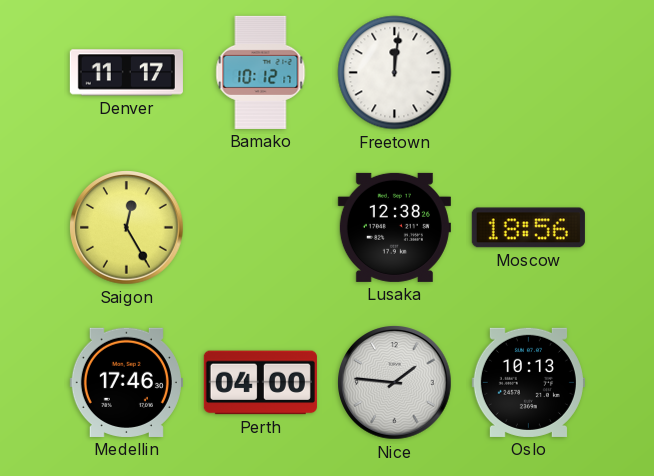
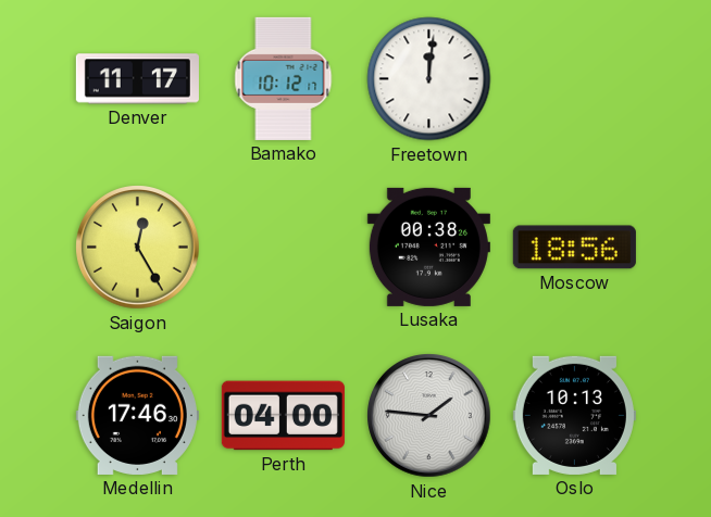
Lusaka: 12:38 -> 00:38 (428, 247)
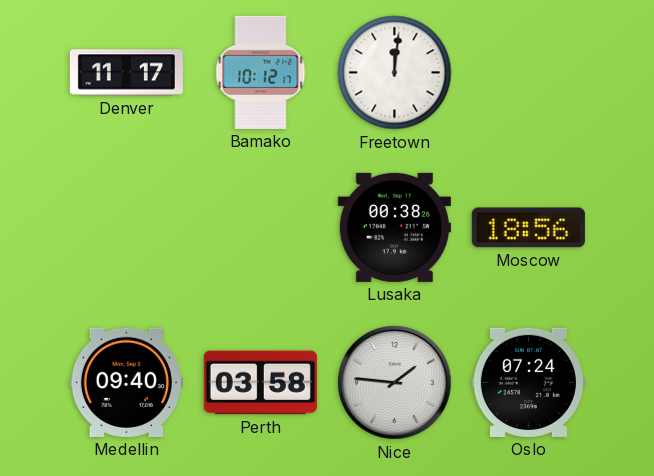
Saigon: 12:25 -> none (138, 248)
Medellin: 17:46 -> 09:40 (126, 382)
Perth: 04:00 -> 03:58 (260, 383)
Oslo: 10:13 -> 07:24 (528, 382)
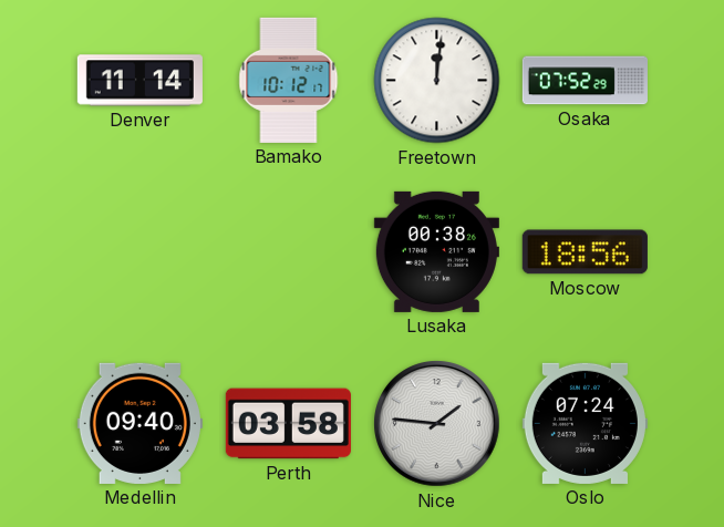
Denver: 11:17 -> 11:14 (139, 81)
Osaka: none -> 07:52 (585, 81)
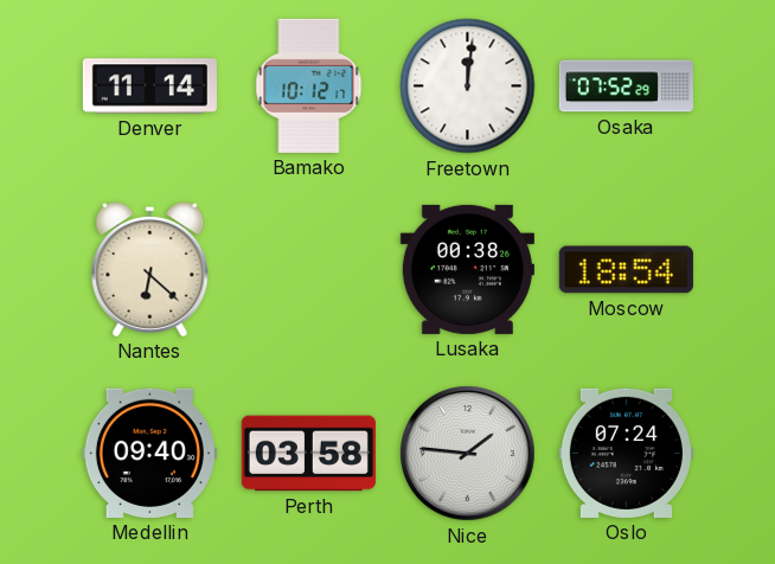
Nantes: none -> 6:22 (150, 269)
Moscow: 18:56 -> 18:54 (626, 270)
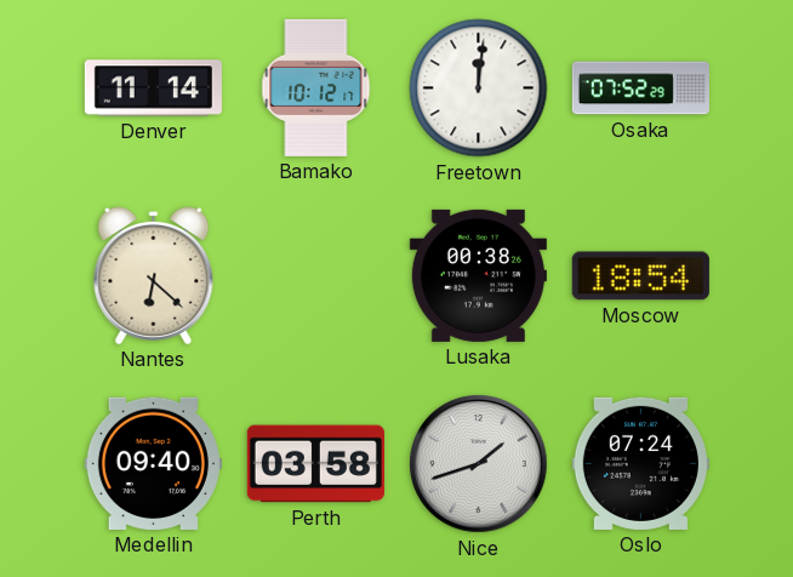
Nice: 1:46 -> 1:42 (479, 464)
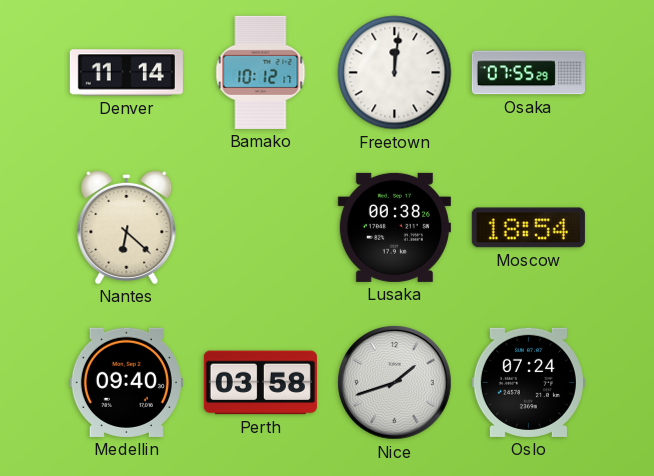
Osaka: 07:52 -> 07:55 (528, 73)
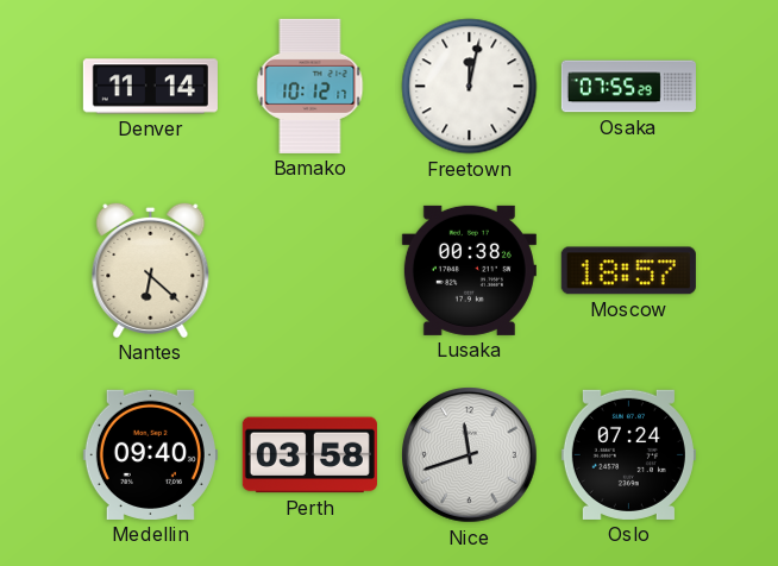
Freetown: 12:01 -> 12:02 (470, 87)
Moscow: 18:54 -> 18:57 (628, 271)
Nice: 1:42 -> 11:42 (470, 455)
